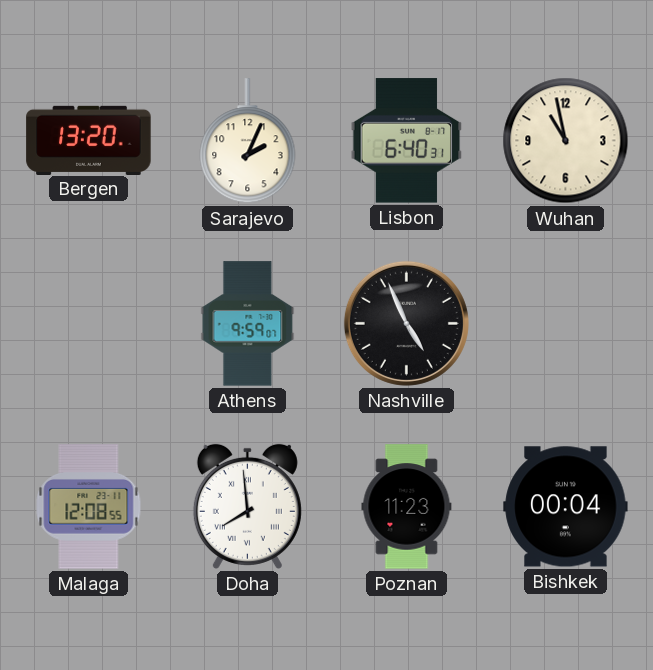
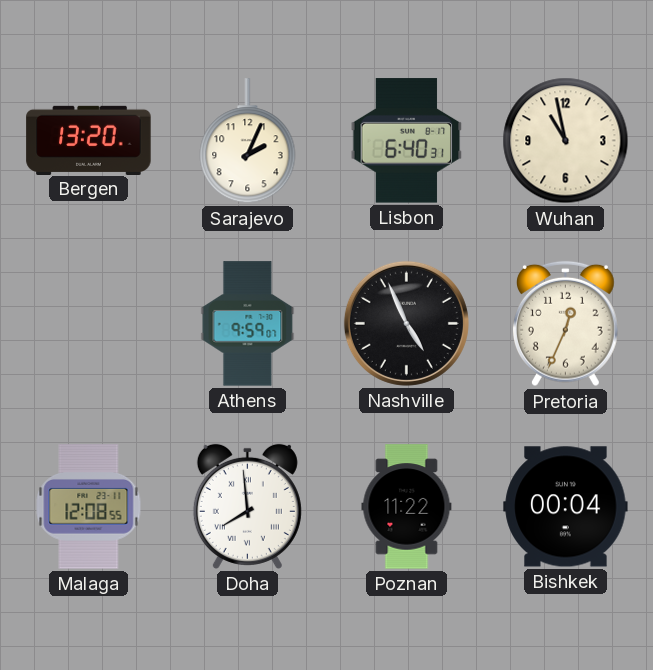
Pretoria: none -> 12:34 (566, 324)
Poznan: 11:23 -> 11:22 (407, 507)
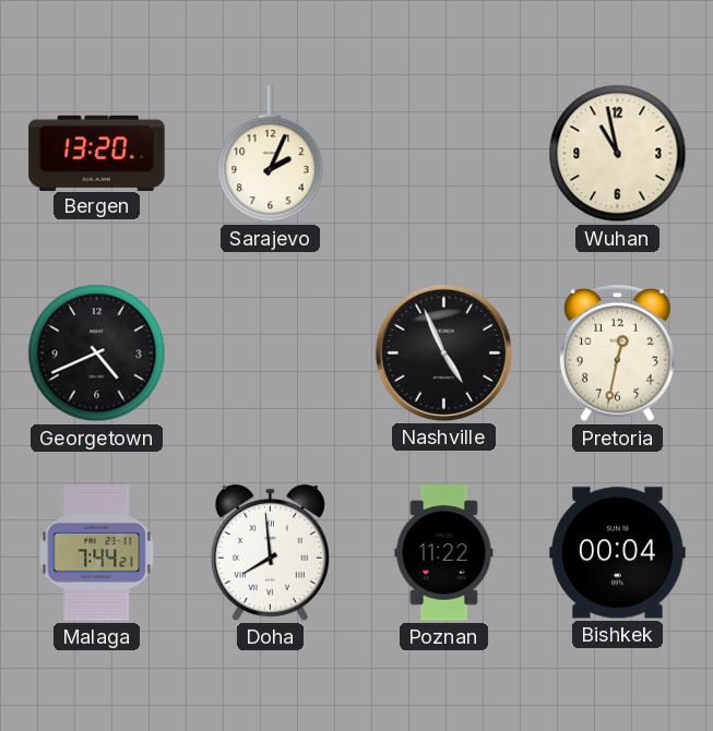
Lisbon: 6:40 -> none (407, 141)
Georgetown: none -> 4:41 (97, 353)
Athens: 9:59 -> none (248, 324)
Pretoria: 12:34 -> 12:32 (618, 353)
Malaga: 12:08 -> 7:44 (97, 553)
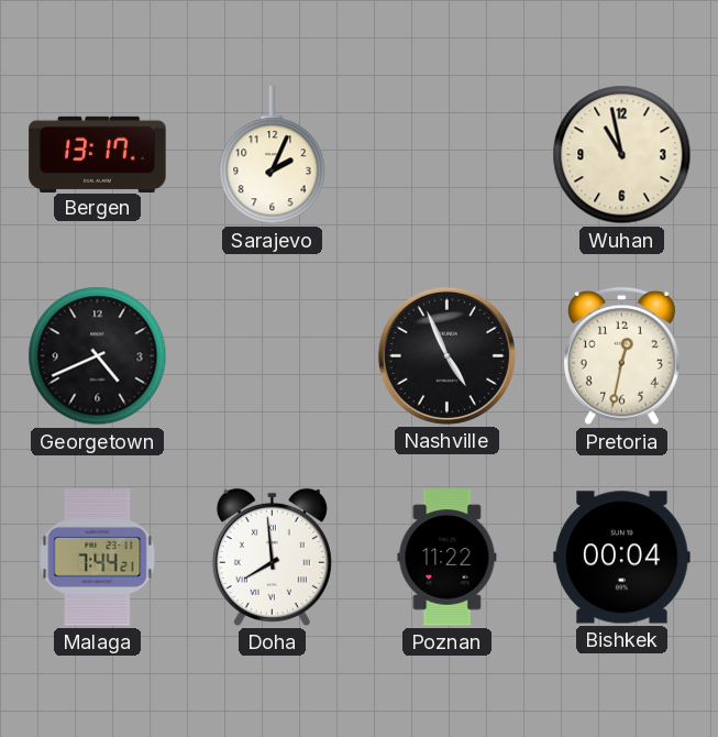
Bergen: 13:20 -> 13:17 (98, 154)
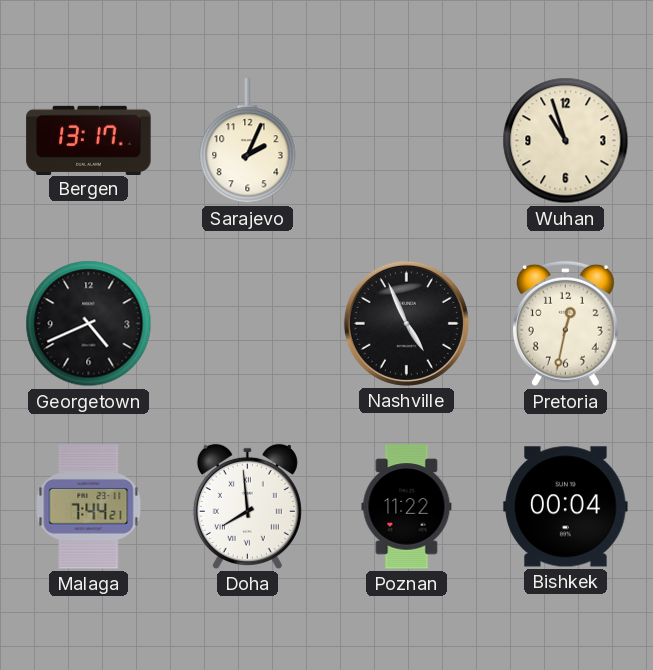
Wuhan: 10:58 -> 10:57 (566, 141)
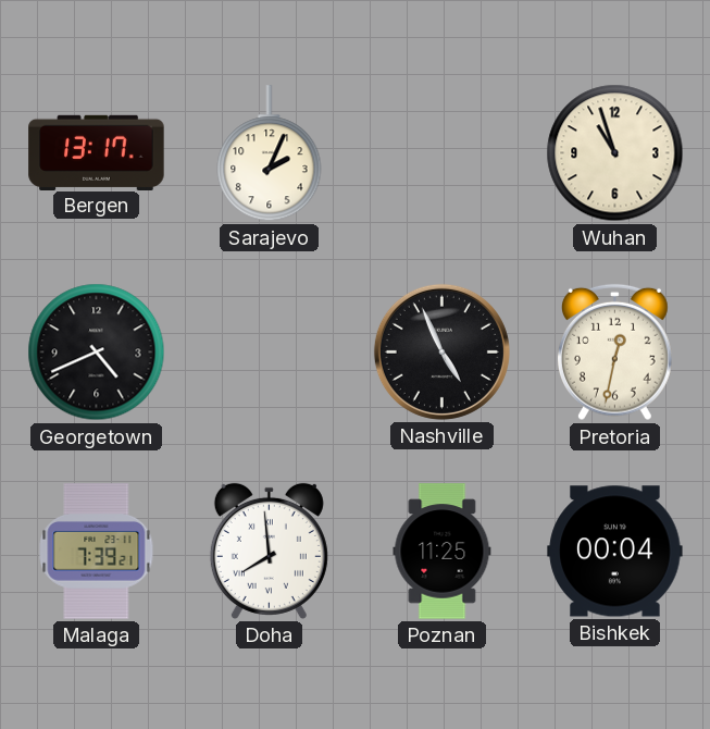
Malaga: 7:44 -> 7:39 (97, 552)
Poznan: 11:22 -> 11:25 (443, 552)
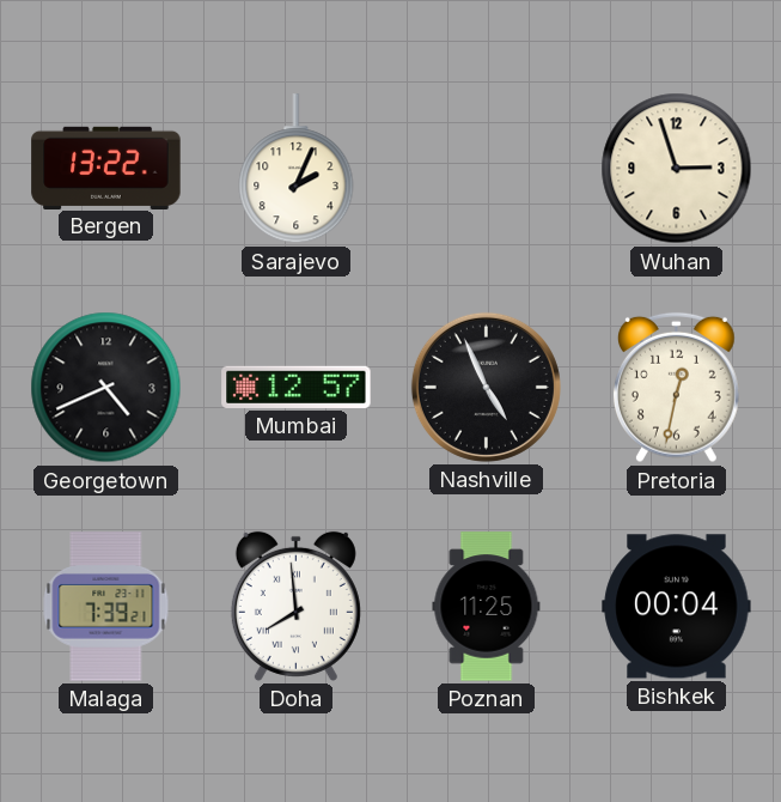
Bergen: 13:17 -> 13:22 (106, 168)
Wuhan: 10:57 -> 2:57 (677, 169)
Mumbai: none -> 12:57 (297, 387)
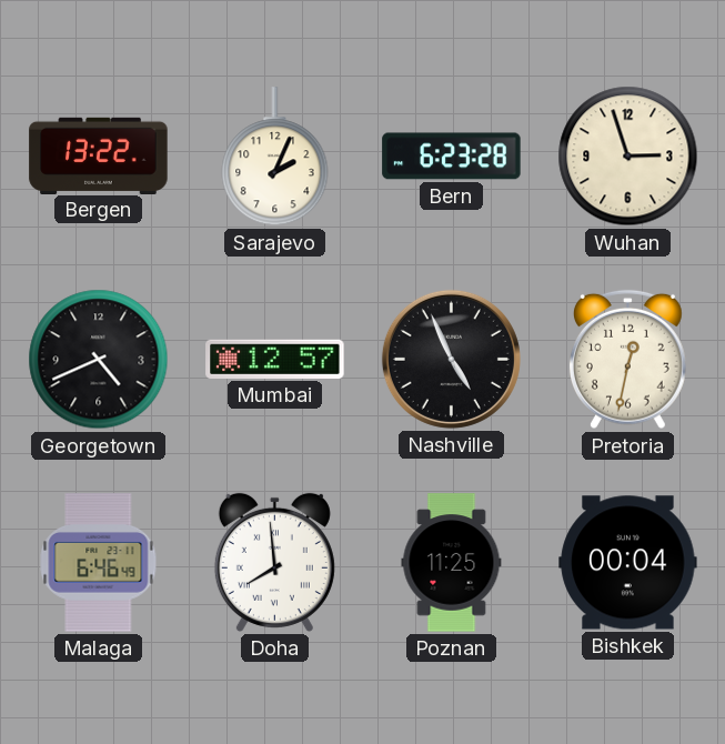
Bern: none -> 6:23 (452, 157)
Malaga: 7:39 -> 6:46 (99, 563)
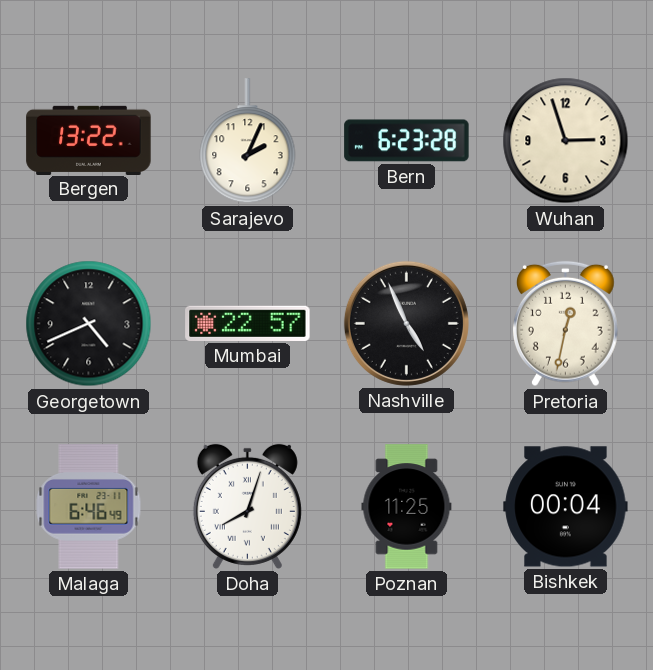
Mumbai: 12:57 -> 22:57 (248, 323)
Doha: 7:59 -> 8:03 (247, 506)
